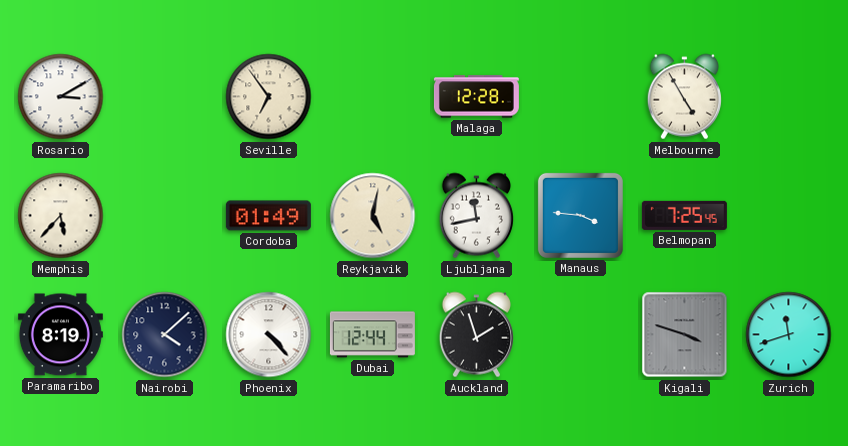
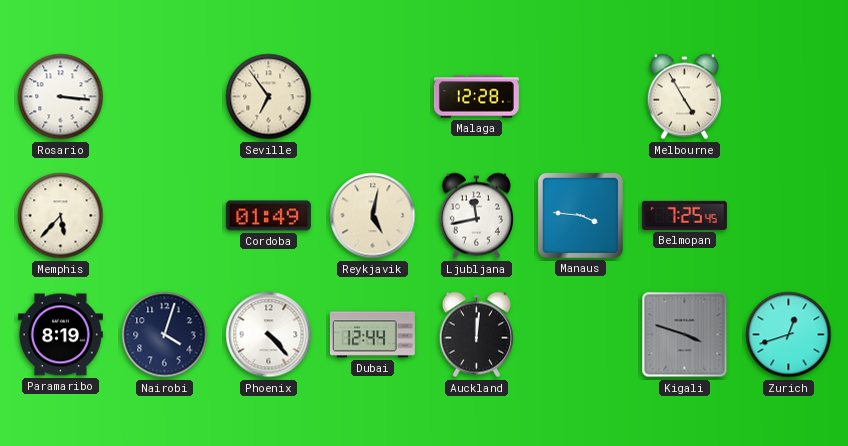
Rosario: 3:10 -> 3:16 (61, 97)
Nairobi: 4:08 -> 4:03 (165, 335)
Auckland: 1:57 -> 12:01 (476, 335)
Zurich: 11:42 -> 12:42 (789, 335)
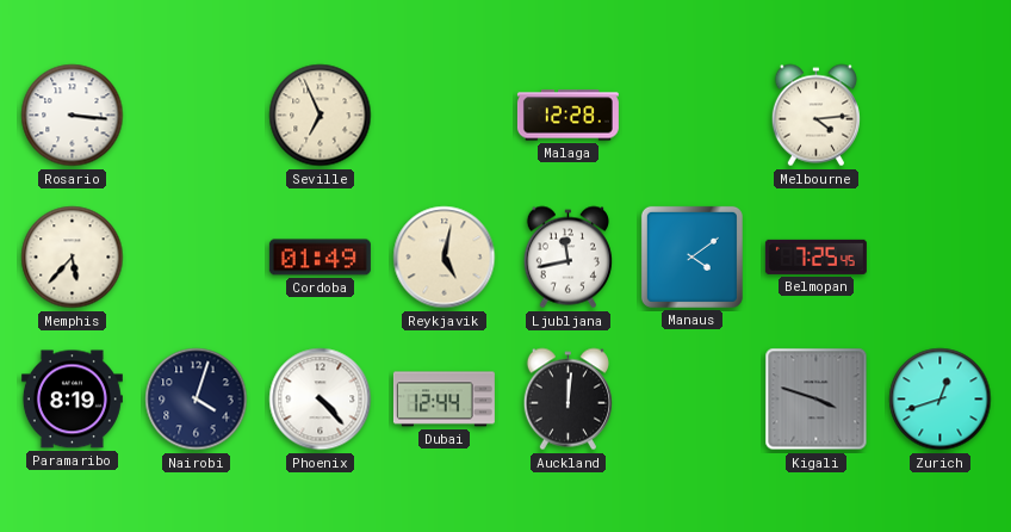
Seville: 6:54 -> 6:56 (321, 116)
Melbourne: 4:55 -> 4:14 (815, 116)
Manaus: 3:46 -> 4:09 (691, 256)
